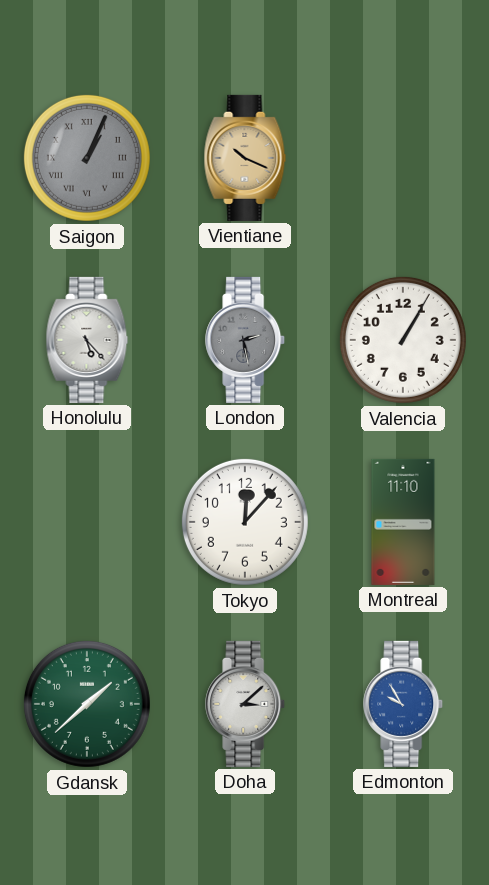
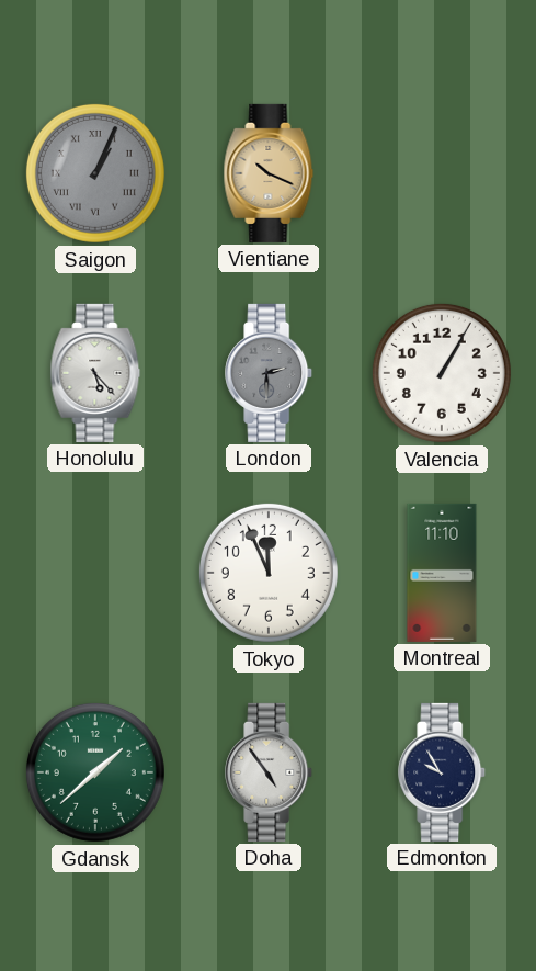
London: 2:28 -> 2:30 (270, 373)
Tokyo: 12:07 -> 11:56 (269, 573)
Doha: 3:08 -> 4:54 (270, 772)
Edmonton dial: blue -> navy (443, 772)
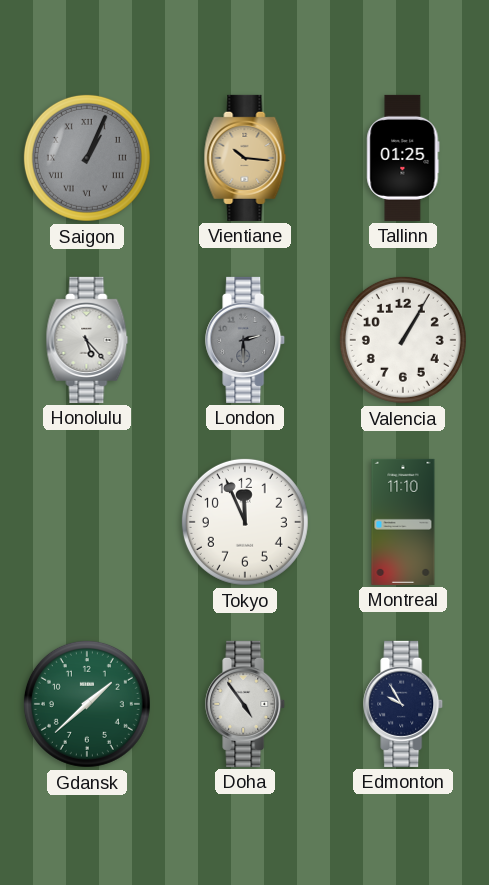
Vientiane: 10:19 -> 10:16 (245, 158)
Tallinn: none -> 01:25 (403, 158)
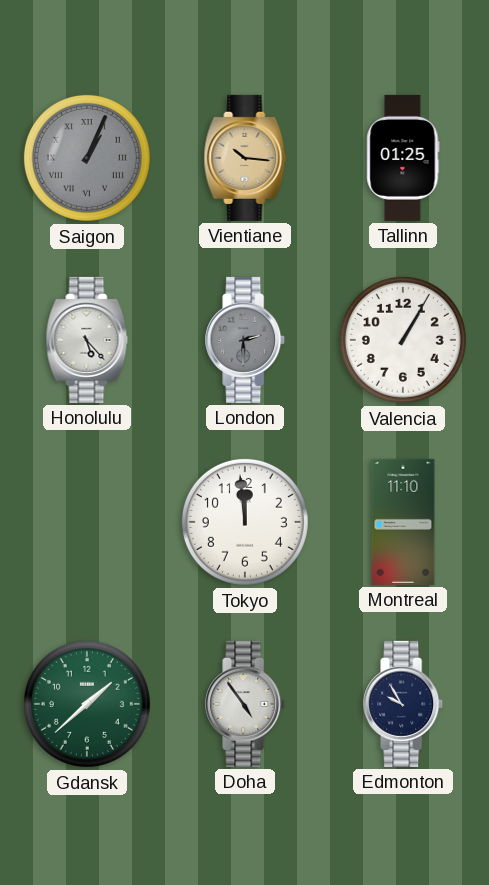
Tokyo: 11:56 -> 11:59 (245, 522)
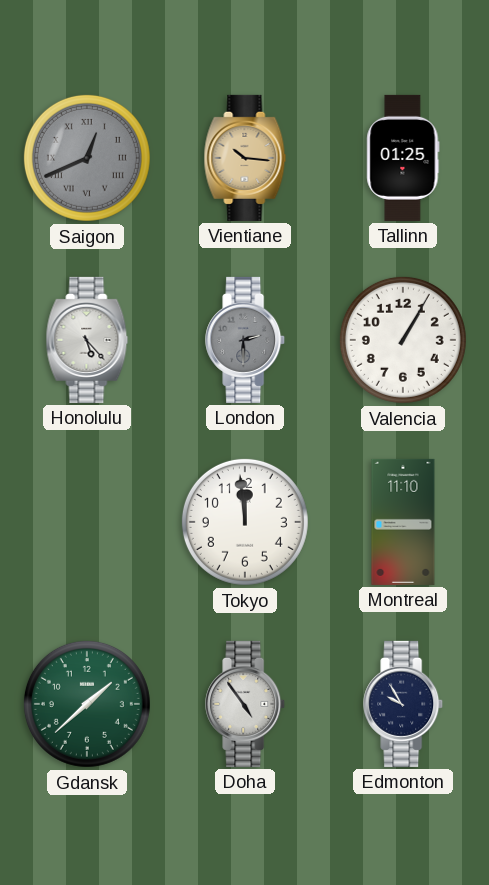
Saigon: 1:04 -> 12:41 (87, 158)
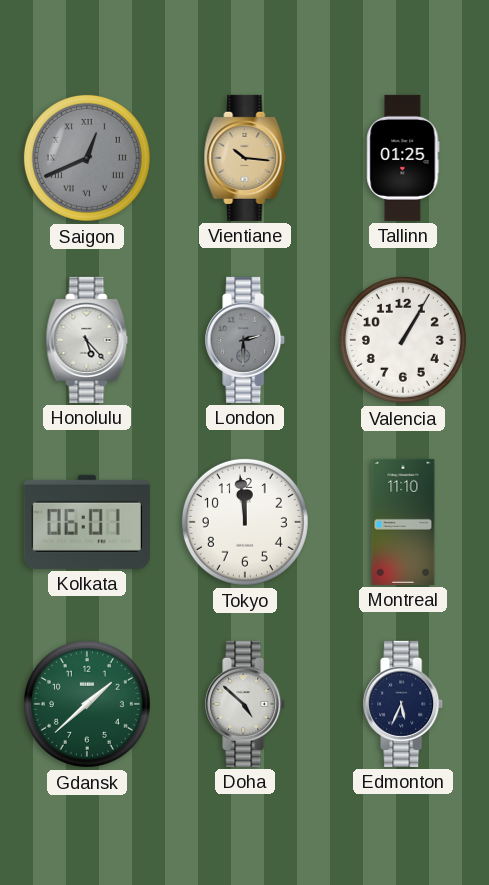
Kolkata: none -> 06:01 (87, 522)
Doha: 4:54 -> 4:52 (246, 704)
Edmonton: 9:55 -> 5:34 (404, 704)
